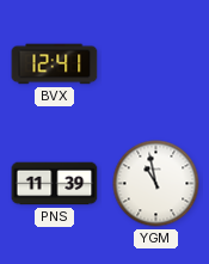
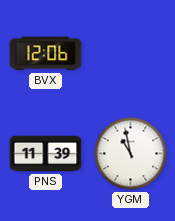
BVX: 12:41 -> 12:06 (46, 54)
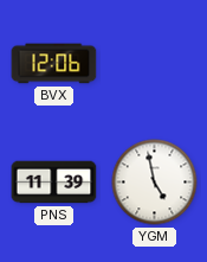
YGM: 10:58 -> 4:58 (155, 183)
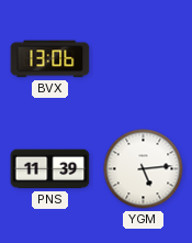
BVX: 12:06 -> 13:06 (50, 59)
YGM: 4:58 -> 5:14 (144, 169)
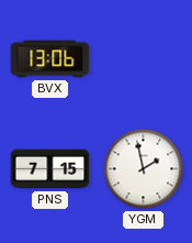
PNS: 11:39 -> 7:15 (50, 169)
YGM: 5:14 -> 1:58 (144, 169)
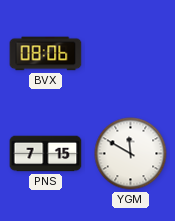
BVX: 13:06 -> 08:06 (46, 54)
YGM: 1:58 -> 11:50 (131, 154)
